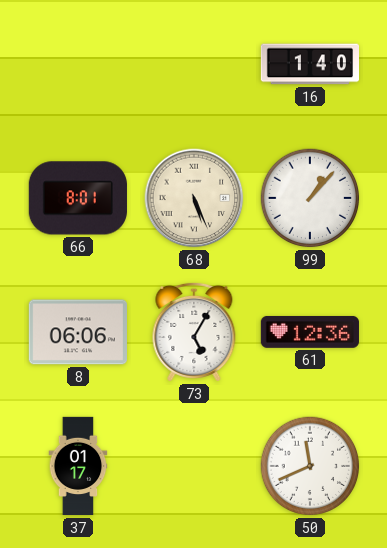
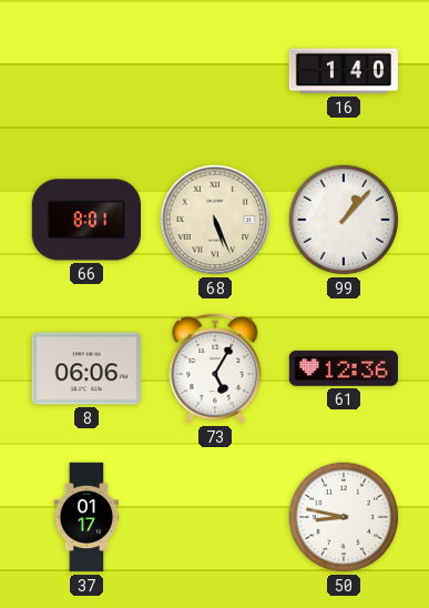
50: 11:41 -> 8:47 (344, 517)
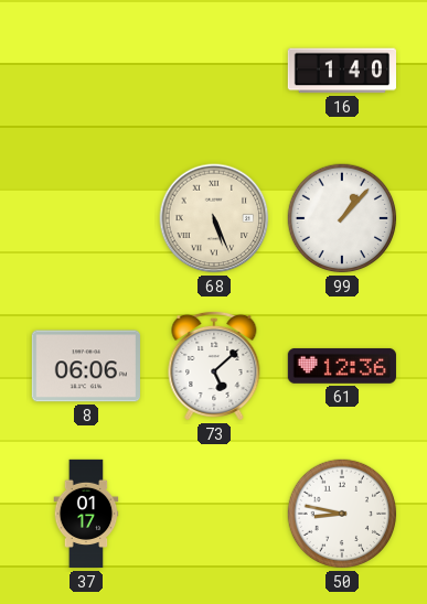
66: 8:01 -> none (86, 220)
73: 5:05 -> 5:08 (214, 366)
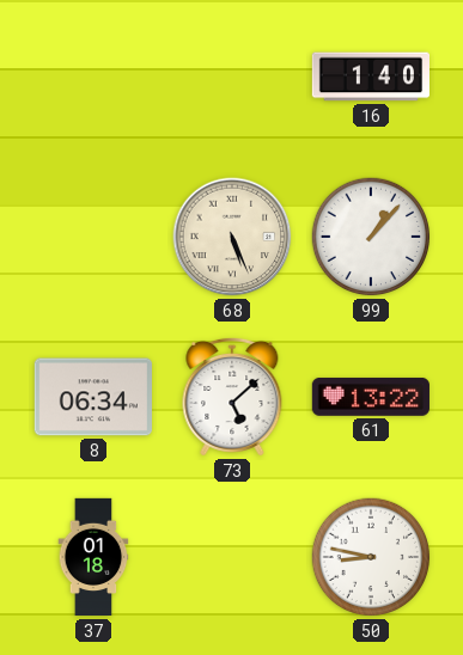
8: 06:06 -> 06:34 (93, 397)
61: 12:36 -> 13:22 (371, 397)
37: 01:17 -> 01:18 (93, 557)
